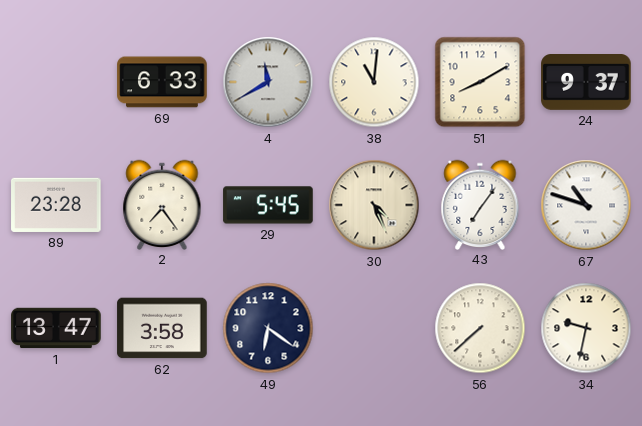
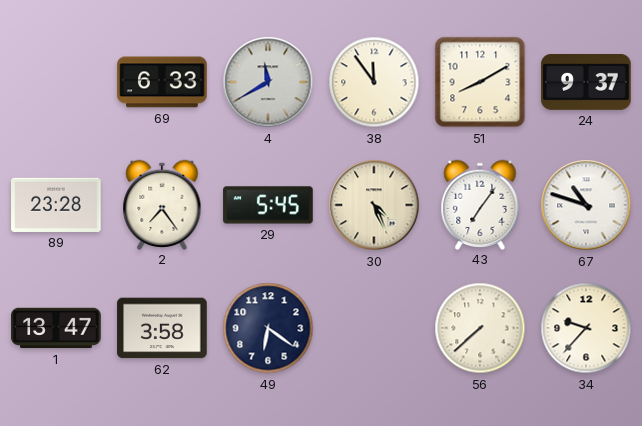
38: 11:01 -> 11:54 (374, 82)
34: 9:32 -> 9:37 (586, 328)
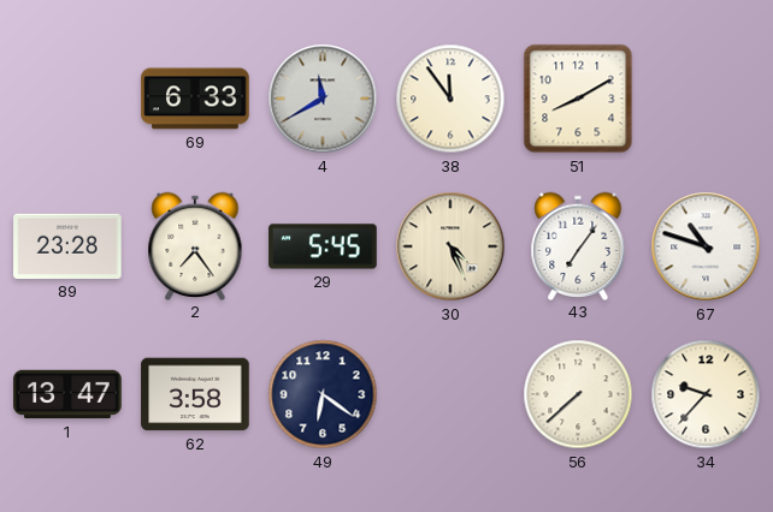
24: 9:37 -> none (586, 83)
